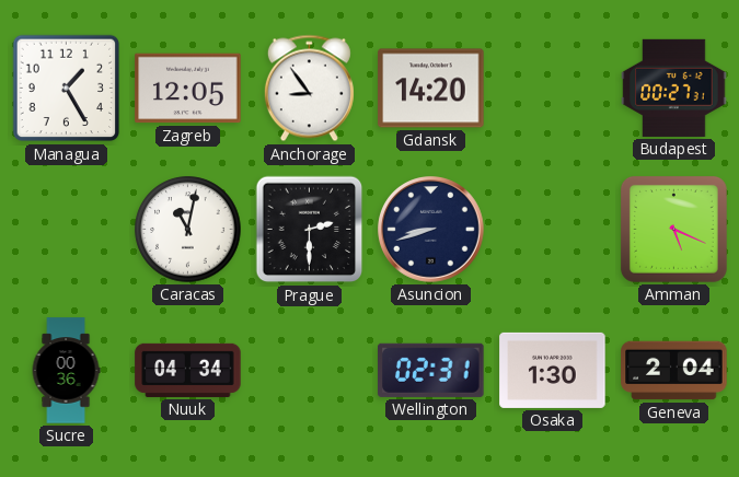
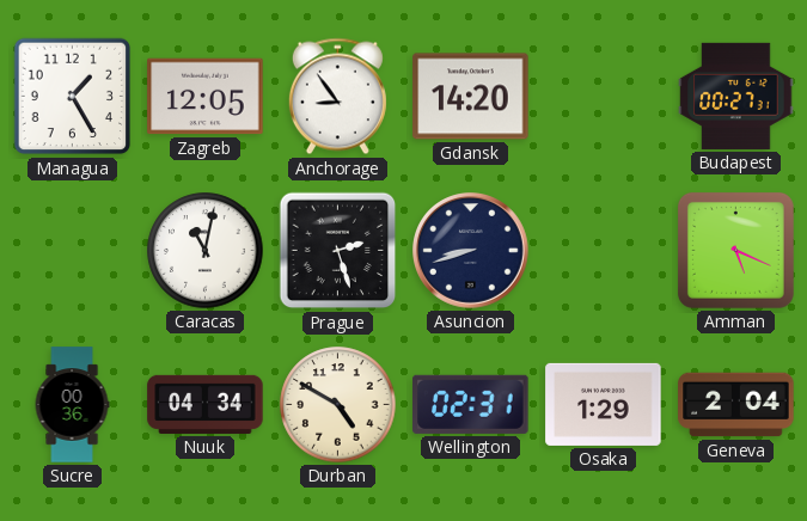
Prague: 2:30 -> 2:27 (338, 251)
Durban: none -> 4:50 (338, 405)
Osaka: 1:30 -> 1:29 (604, 404)
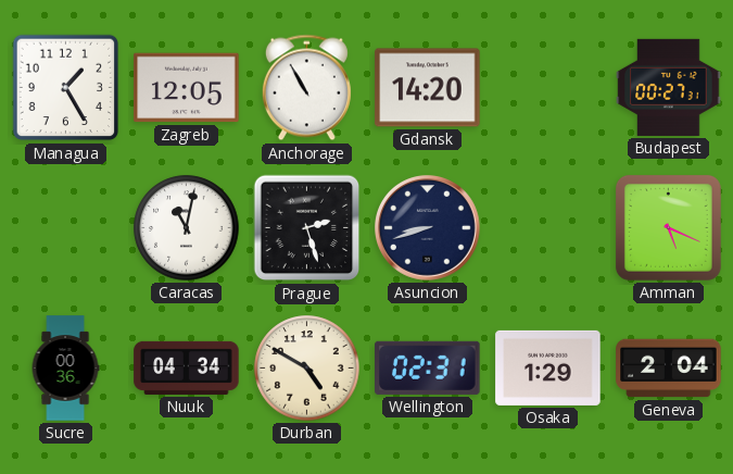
Anchorage: 8:54 -> 10:55 (306, 88)
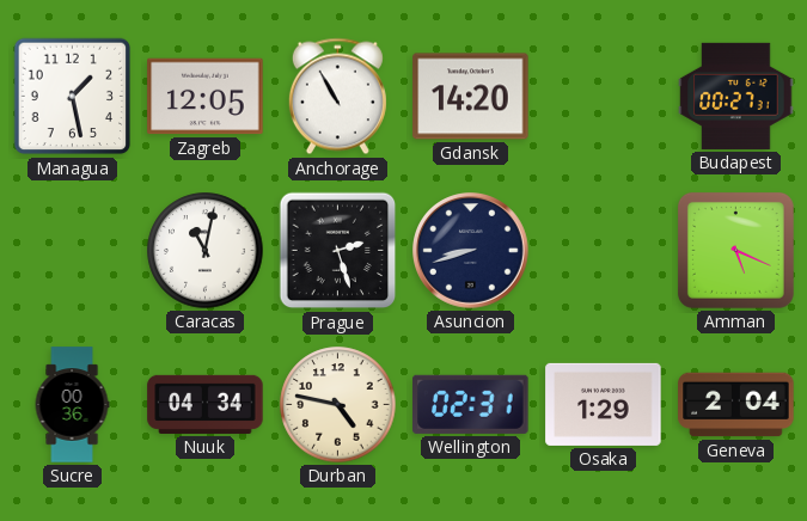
Managua: 1:25 -> 1:28 (73, 97)
Durban: 4:50 -> 4:47 (338, 405)
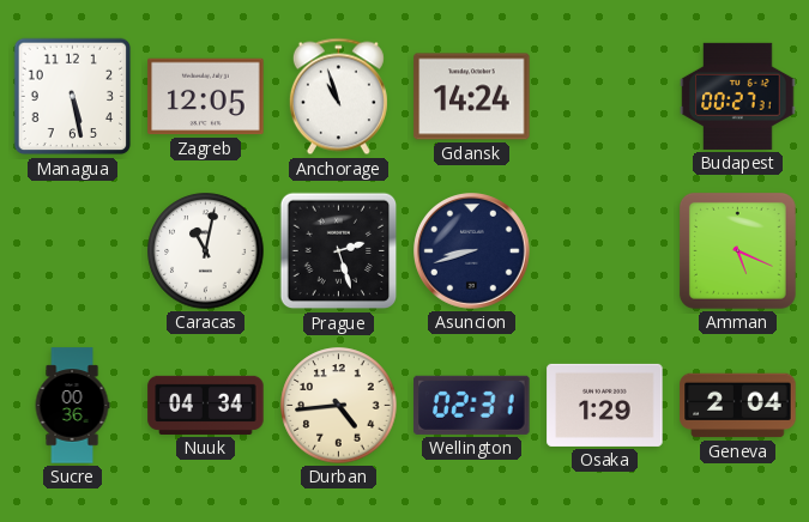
Managua: 1:28 -> 5:28 (73, 97)
Anchorage: 10:55 -> 10:57 (338, 97)
Gdansk: 14:20 -> 14:24 (472, 97)
Durban: 4:47 -> 4:44 (339, 406)
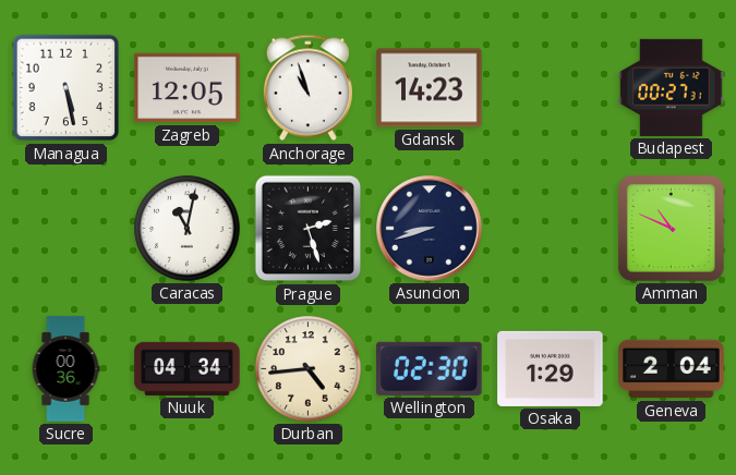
Gdansk: 14:24 -> 14:23 (430, 88)
Amman: 5:19 -> 10:49 (671, 228)
Wellington: 02:31 -> 02:30 (430, 368)
